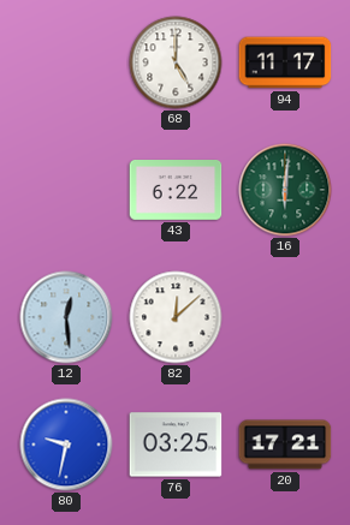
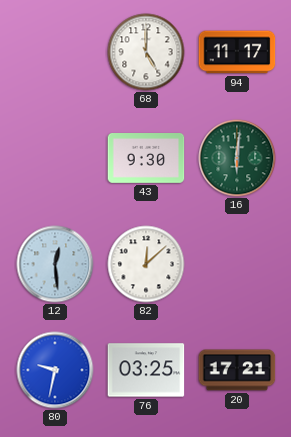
43: 6:22 -> 9:30 (146, 159)
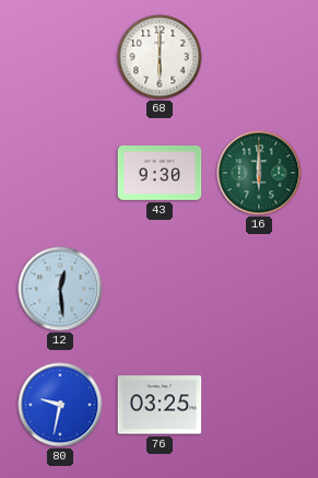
68: 5:00 -> 6:00 (160, 57)
94: 11:17 -> none (237, 52)
16: 6:01 -> 6:00 (259, 173)
82: 12:08 -> none (146, 264)
20: 17:21 -> none (237, 370)
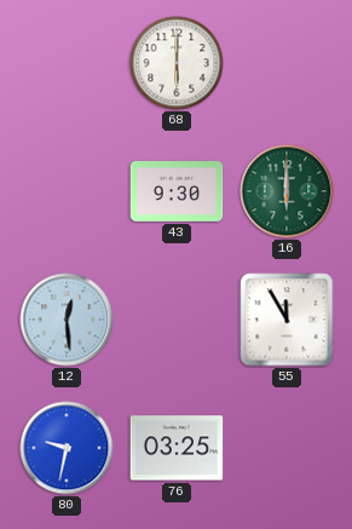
55: none -> 11:55 (287, 320)
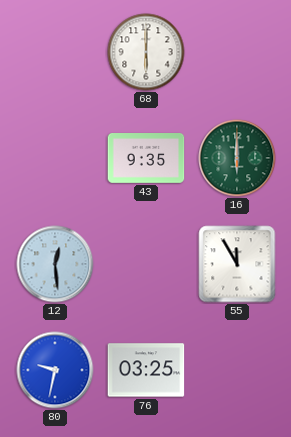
43: 9:30 -> 9:35 (146, 159)
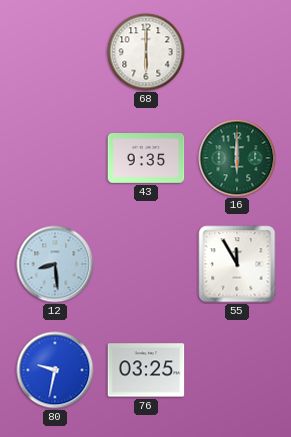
12: 12:29 -> 8:29 (55, 264)
